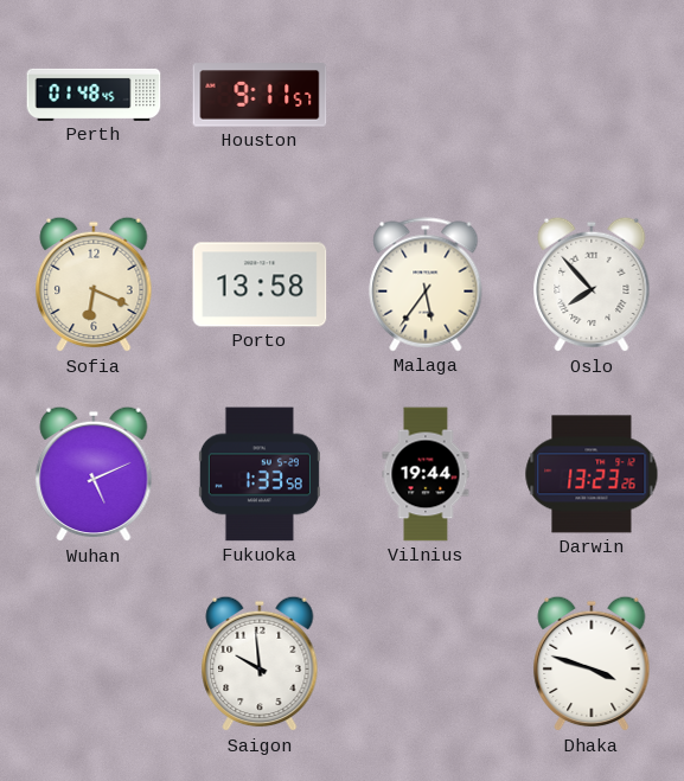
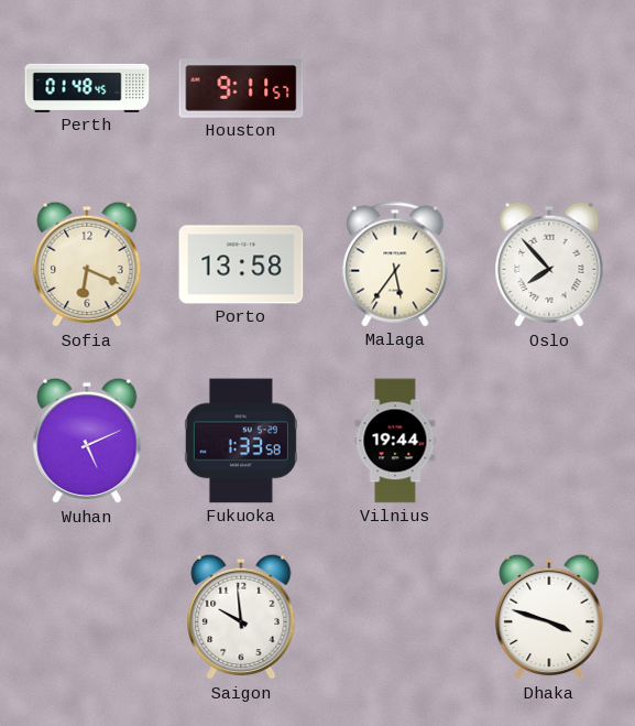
Darwin: 13:23 -> none (592, 474)
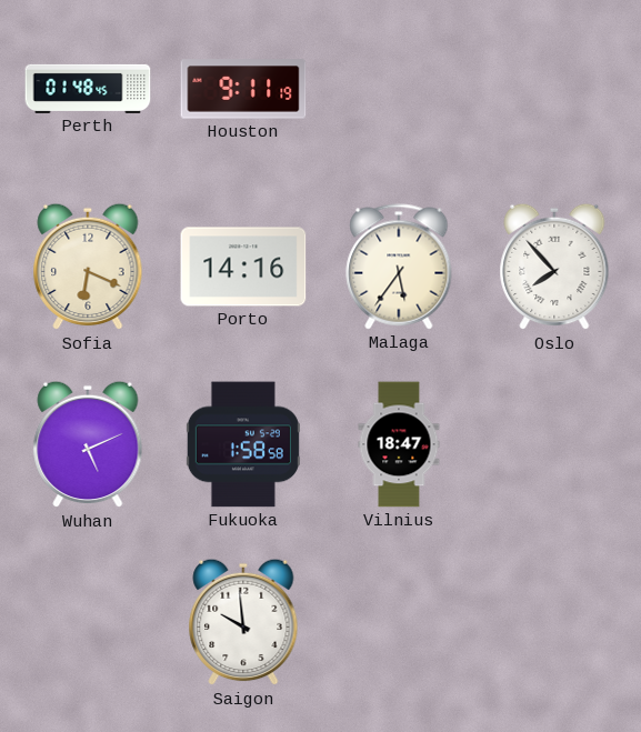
Houston: 9:11:57 -> 9:11:19 (243, 89)
Porto: 13:58 -> 14:16 (243, 267)
Fukuoka: 1:33 -> 1:58 (243, 444)
Vilnius: 19:44 -> 18:47 (399, 444)
Dhaka: 3:48 -> none (549, 617)
